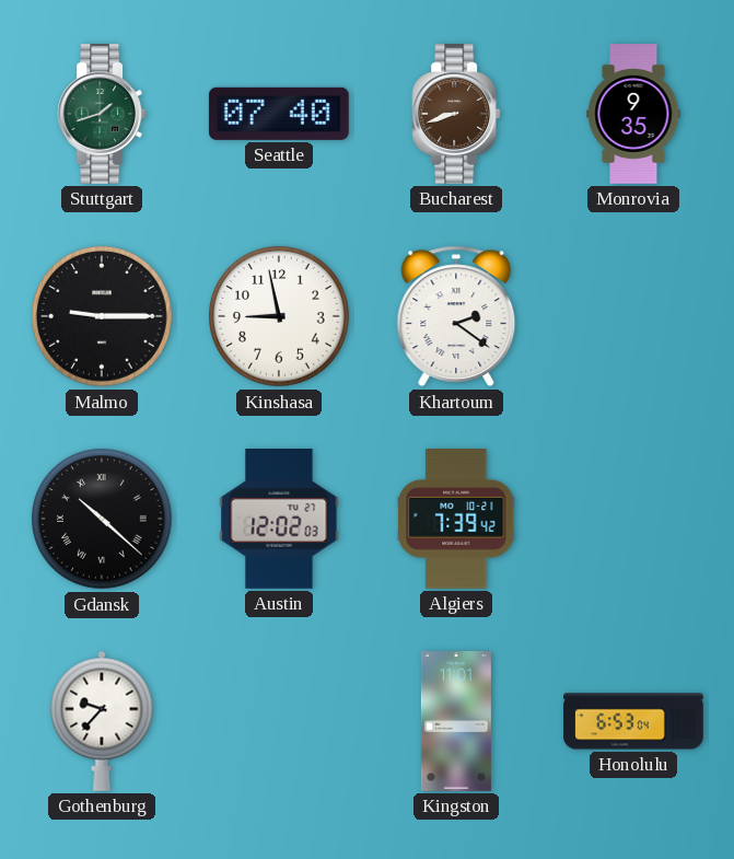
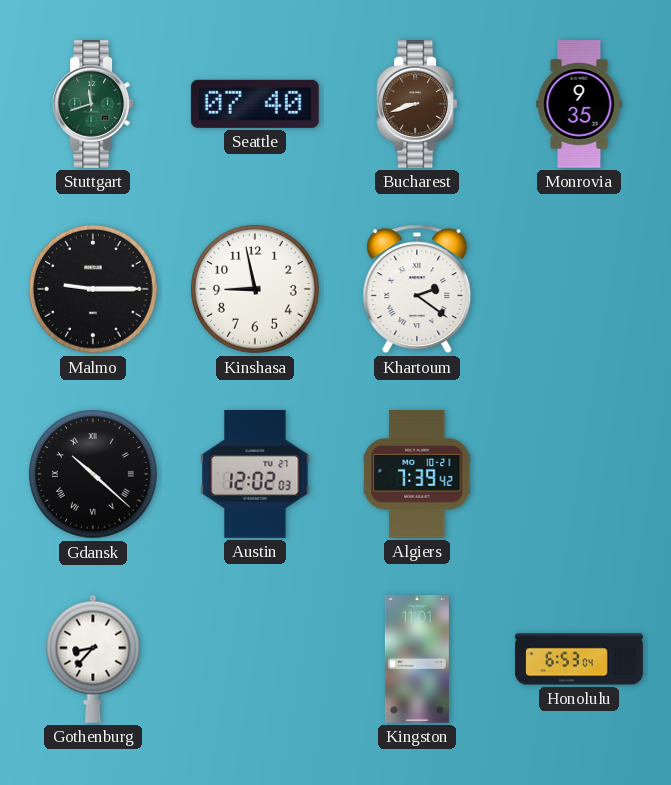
Stuttgart: 1:42 -> 11:42 (93, 105)
Gothenburg: 9:37 -> 8:37 (93, 659)
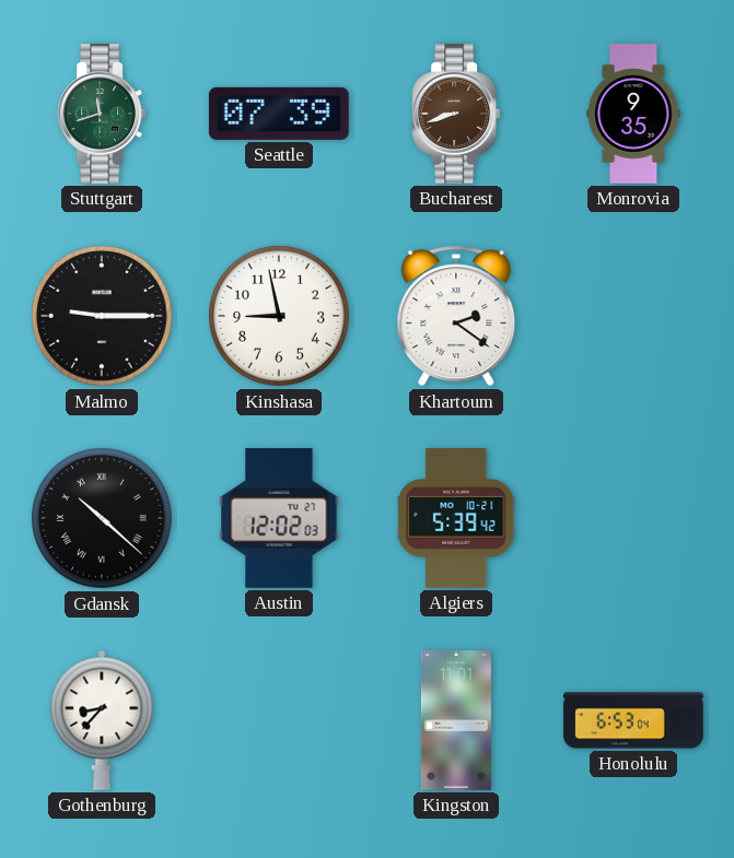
Seattle: 07:40 -> 07:39 (279, 114)
Algiers: 7:39 -> 5:39 (456, 519)
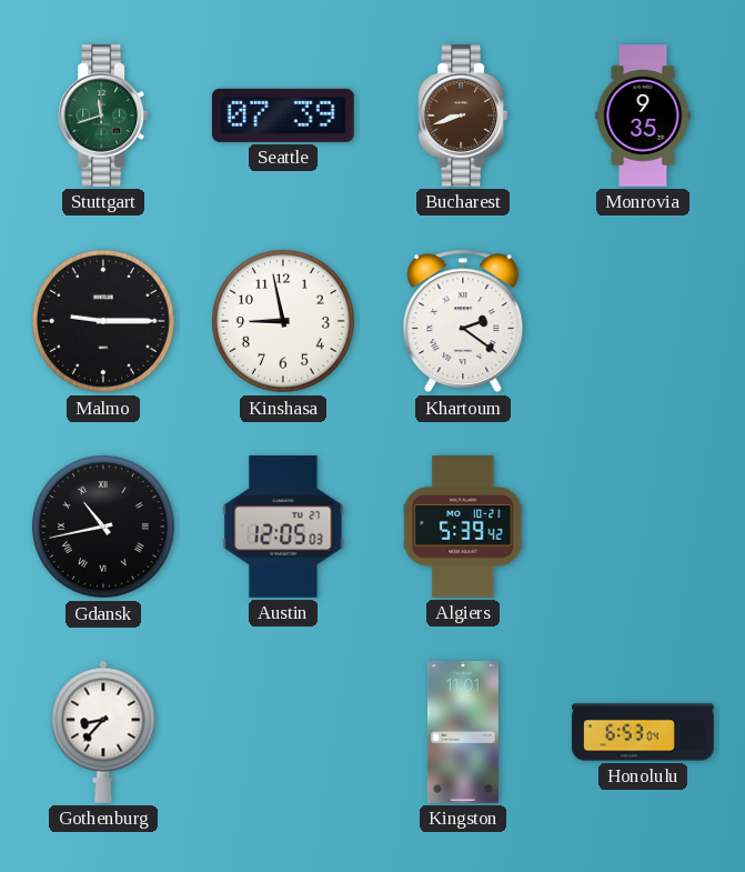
Gdansk: 10:22 -> 10:43 (104, 528)
Austin: 12:02 -> 12:05 (283, 528)
